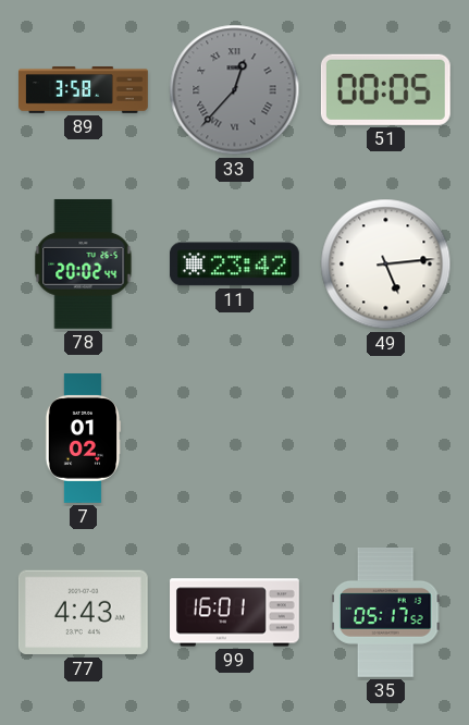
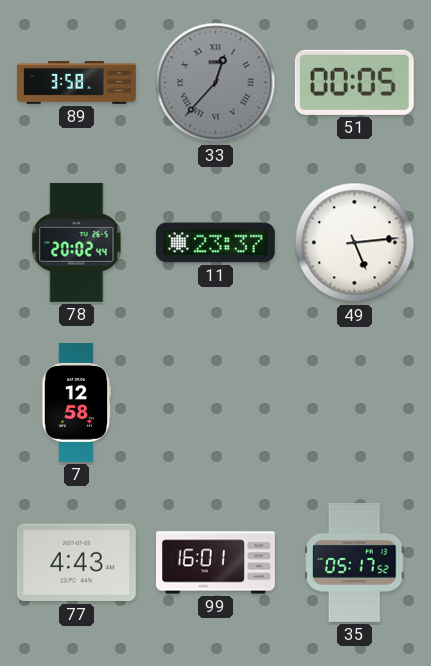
11: 23:42 -> 23:37 (215, 243)
7: 01:02 -> 12:58 (76, 403)
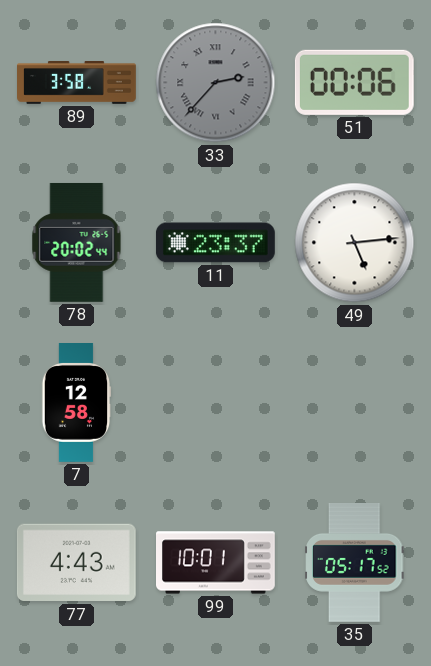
33: 12:37 -> 2:37 (216, 83)
51: 00:05 -> 00:06 (354, 82)
99: 16:01 -> 10:01 (216, 563)
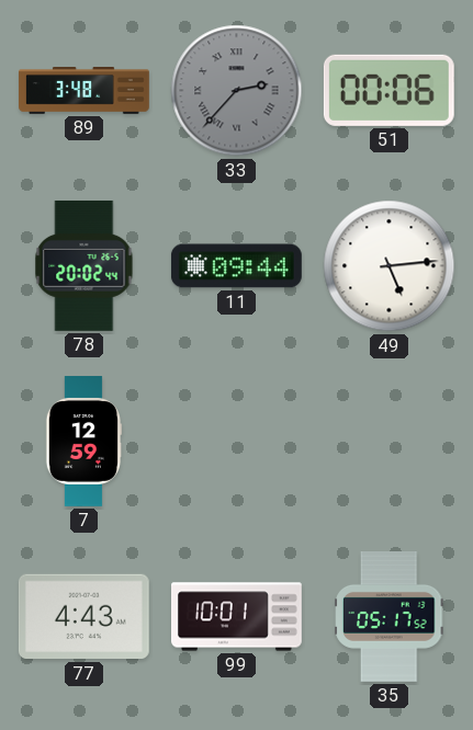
89: 3:58 -> 3:48 (85, 91)
11: 23:37 -> 09:44 (236, 266)
7: 12:58 -> 12:59 (83, 442)
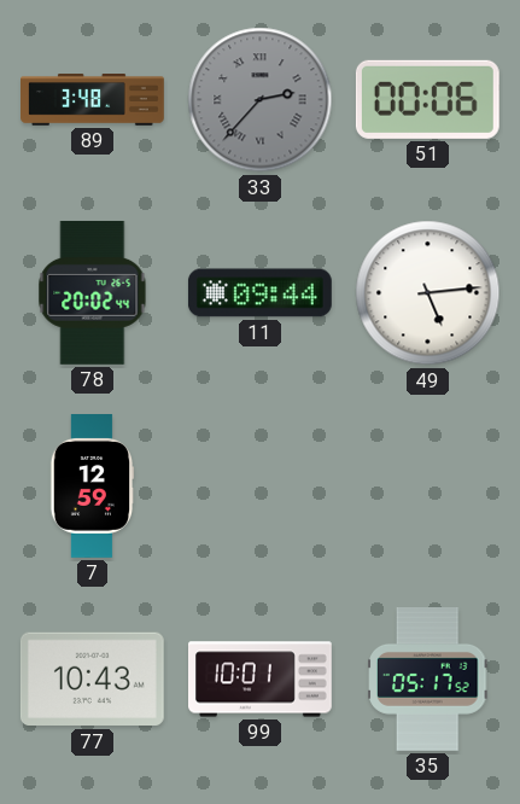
77: 4:43 -> 10:43 (92, 680)
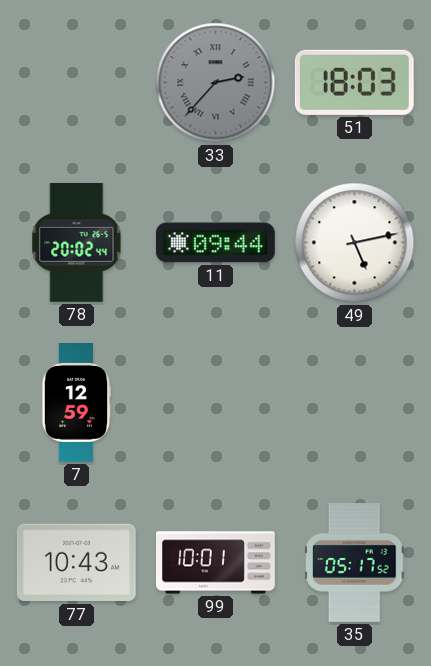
89: 3:48 -> none (93, 100)
51: 00:06 -> 18:03 (354, 82)
49: 5:14 -> 5:13 (355, 243)
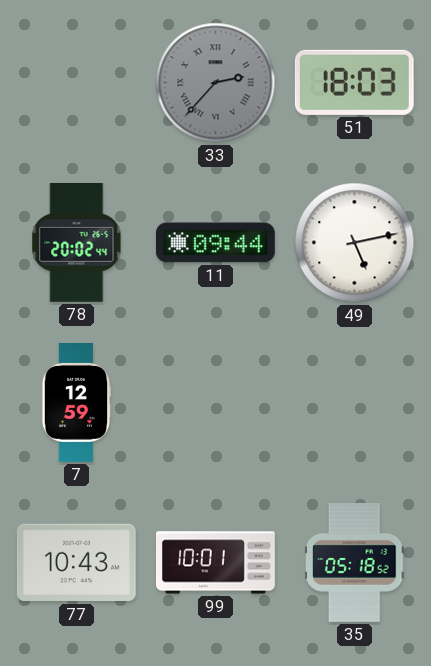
35: 05:17 -> 05:18 (355, 563)
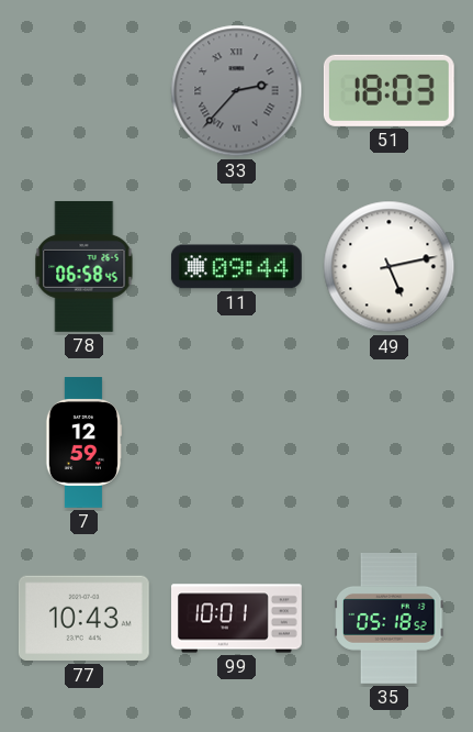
78: 20:02 -> 06:58 (85, 266)
